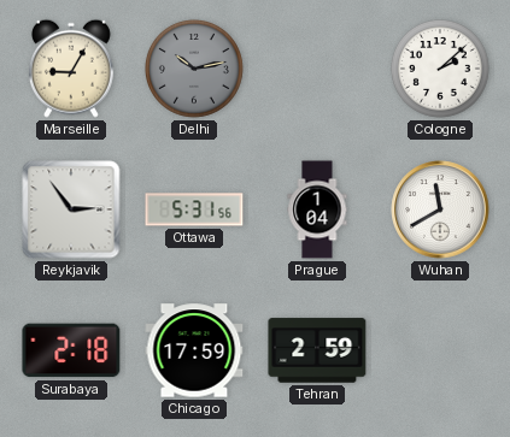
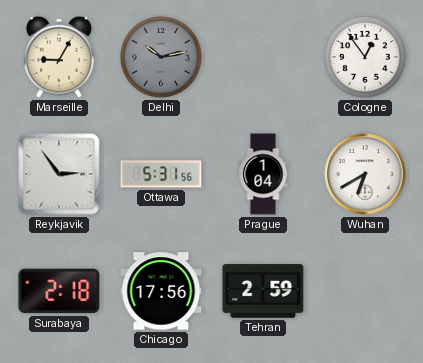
Cologne: 2:08 -> 12:54 (365, 57)
Wuhan: 11:40 -> 6:40 (365, 174)
Chicago: 17:59 -> 17:56 (161, 291)
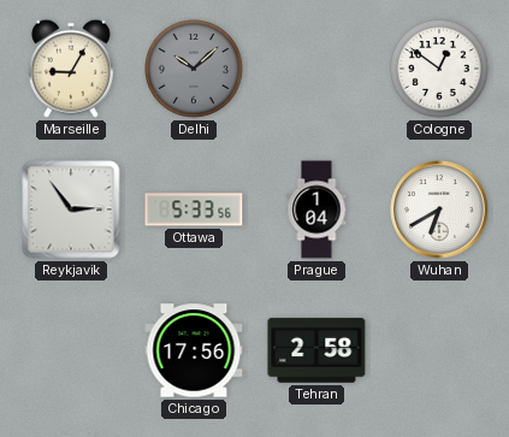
Delhi: 10:13 -> 10:08 (194, 69)
Cologne: 12:54 -> 12:51 (439, 69)
Ottawa: 5:31 -> 5:33 (194, 209)
Surabaya: 2:18 -> none (59, 291)
Tehran: 2:59 -> 2:58 (316, 350)
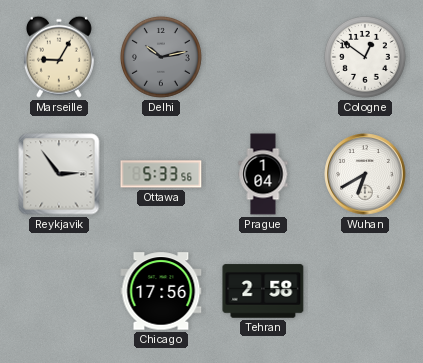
Delhi: 10:08 -> 10:13 (161, 57)
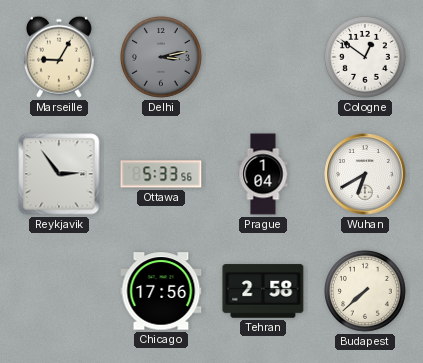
Delhi: 10:13 -> 3:13 (161, 57)
Budapest: none -> 7:38 (365, 291)
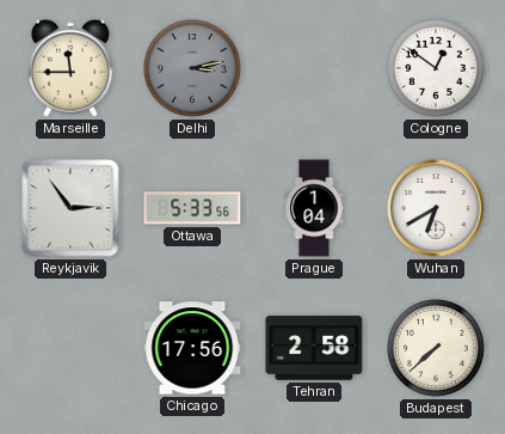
Marseille: 9:05 -> 11:45 (70, 68)
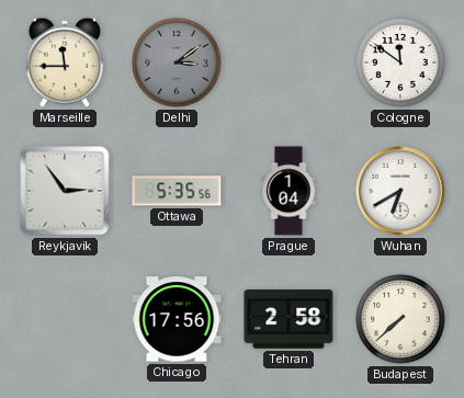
Delhi: 3:13 -> 3:09 (177, 62)
Cologne: 12:51 -> 11:51 (400, 62)
Ottawa: 5:33 -> 5:35 (177, 191)
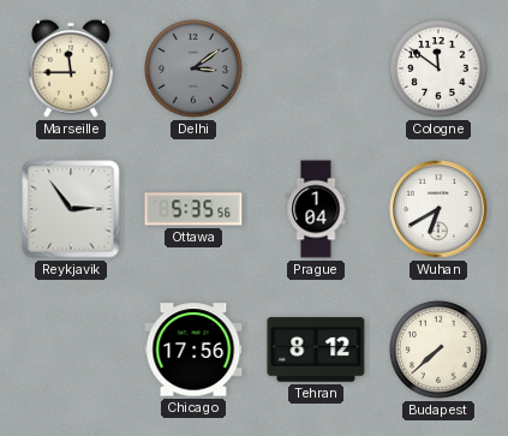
Tehran: 2:58 -> 8:12 (316, 350)
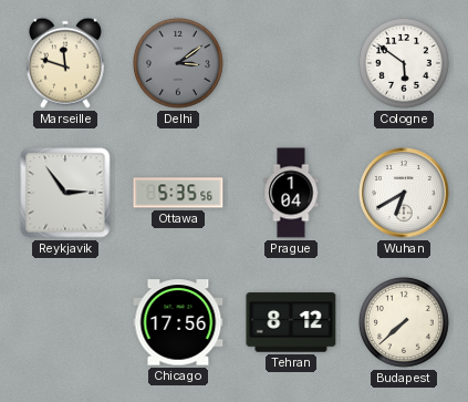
Marseille: 11:45 -> 11:48 (65, 63)
Cologne: 11:51 -> 5:51 (404, 63)
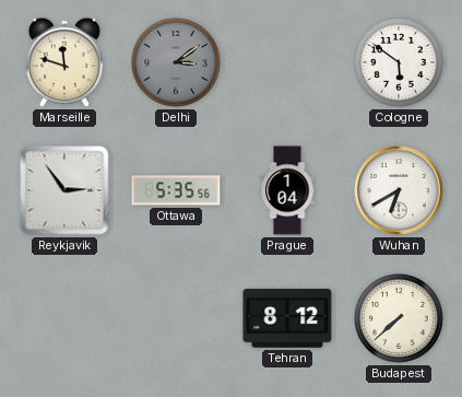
Chicago: 17:56 -> none (178, 322)
